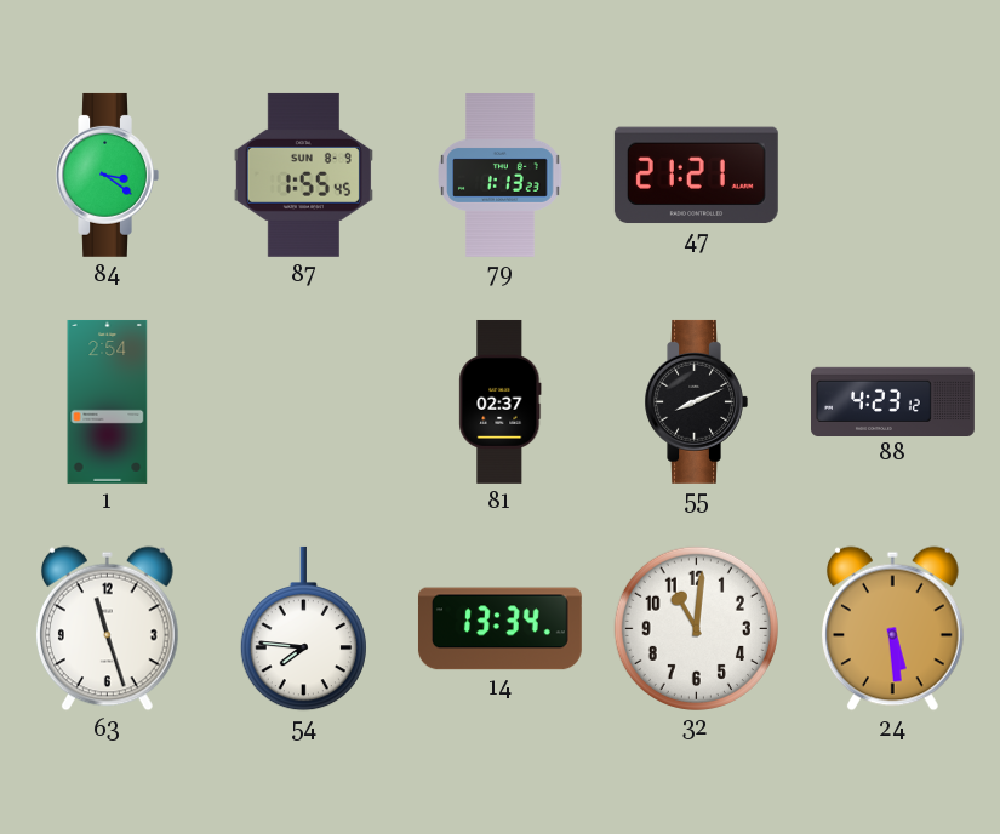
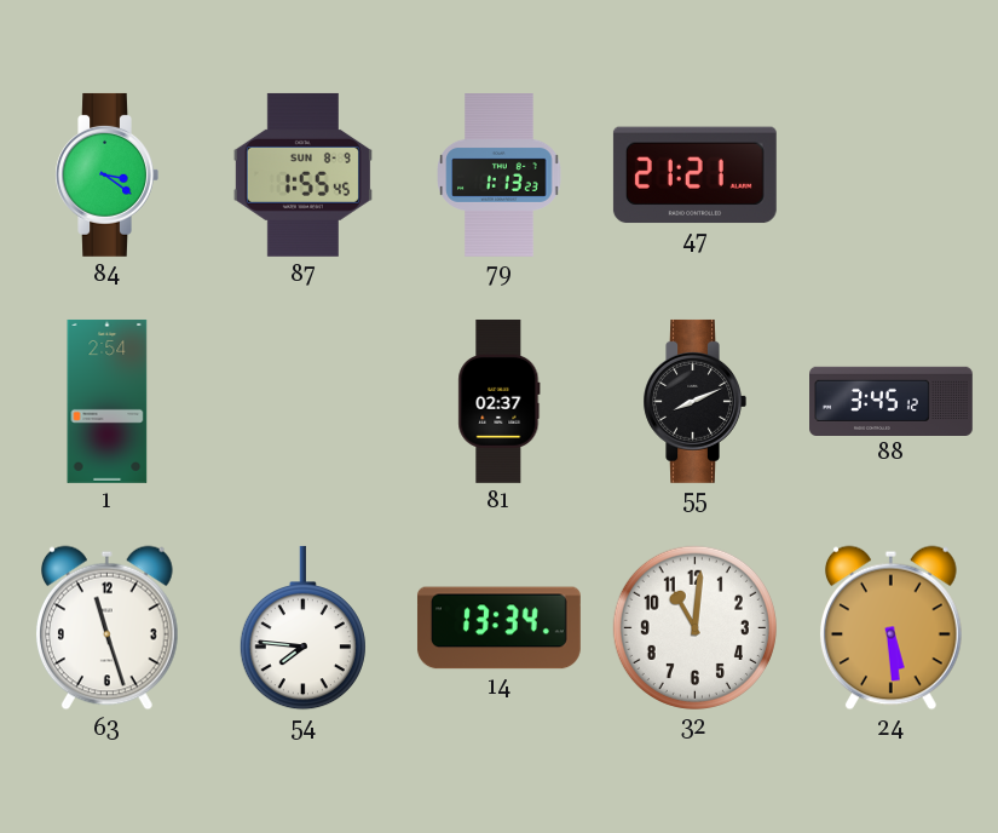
88: 4:23 -> 3:45 (892, 401)
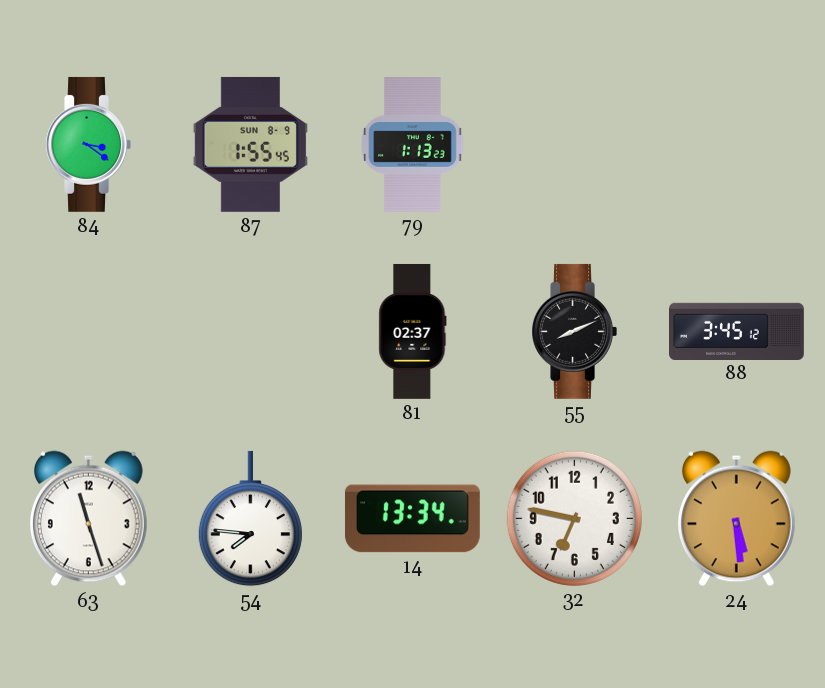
47: 21:21 -> none (694, 176)
1: 2:54 -> none (108, 401)
32: 11:01 -> 6:47 (574, 518)
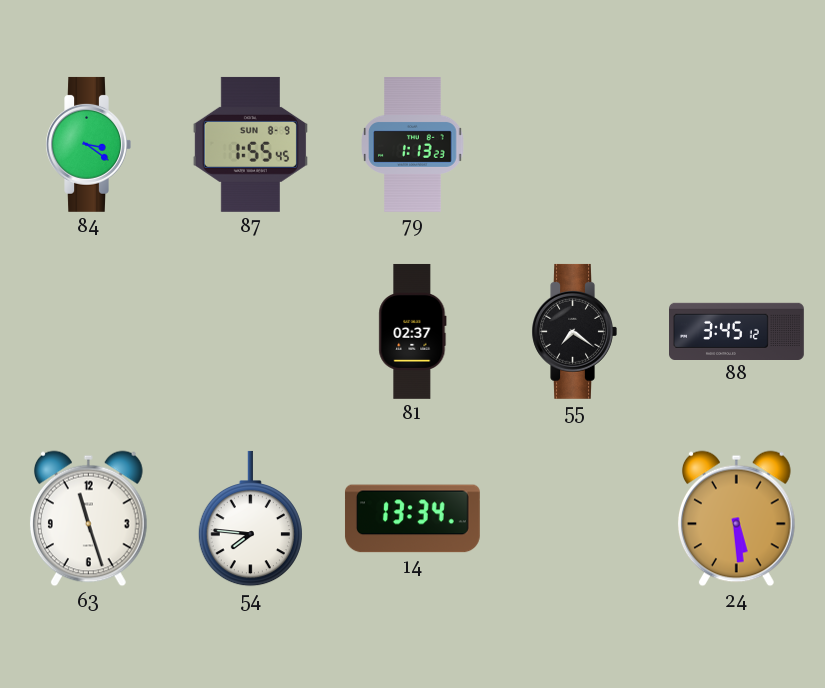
55: 8:11 -> 7:21 (574, 331)
32: 6:47 -> none (574, 518)
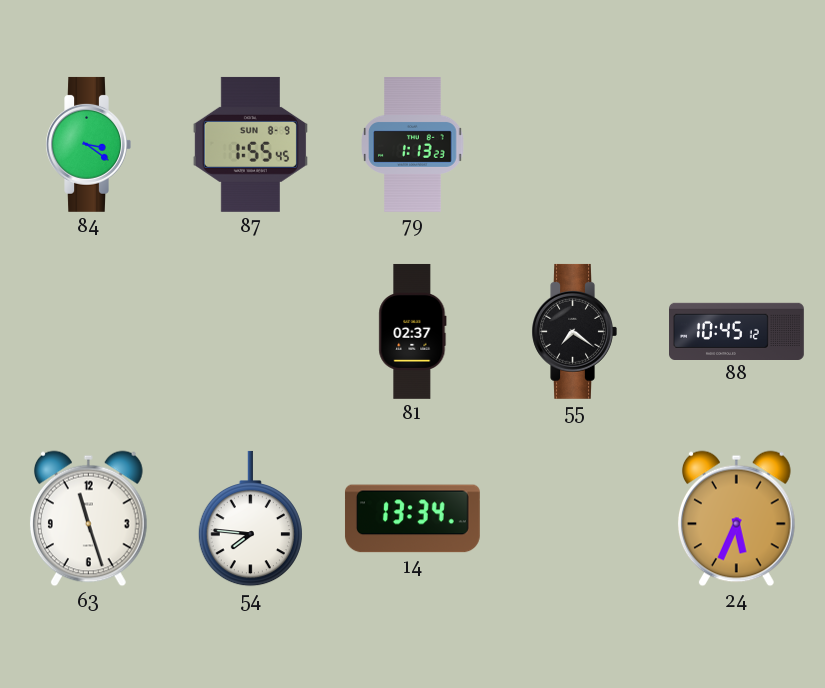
88: 3:45 -> 10:45 (737, 331)
24: 5:29 -> 5:34 (736, 519)
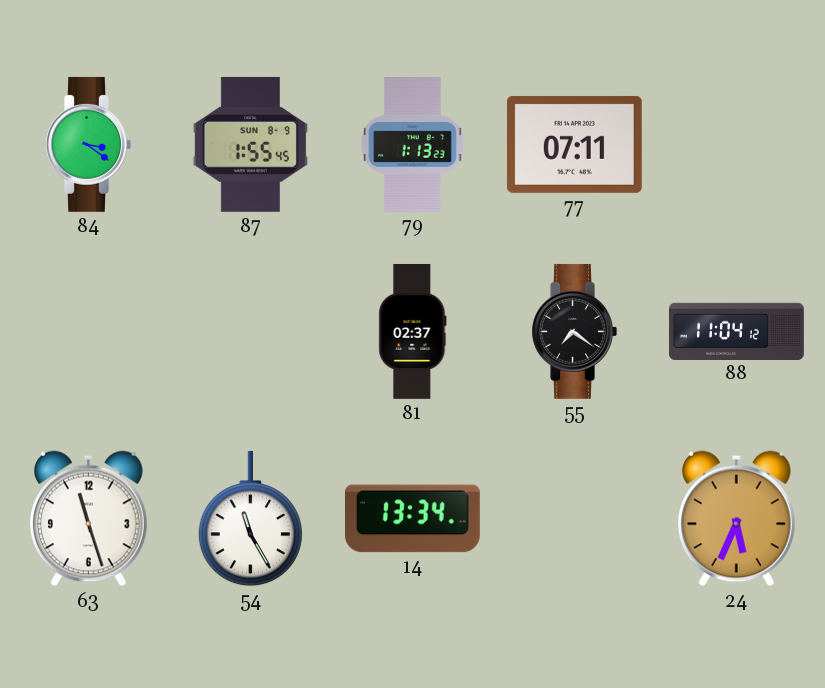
77: none -> 07:11 (574, 144)
88: 10:45 -> 11:04 (737, 331)
54: 7:46 -> 11:25 (250, 519)
